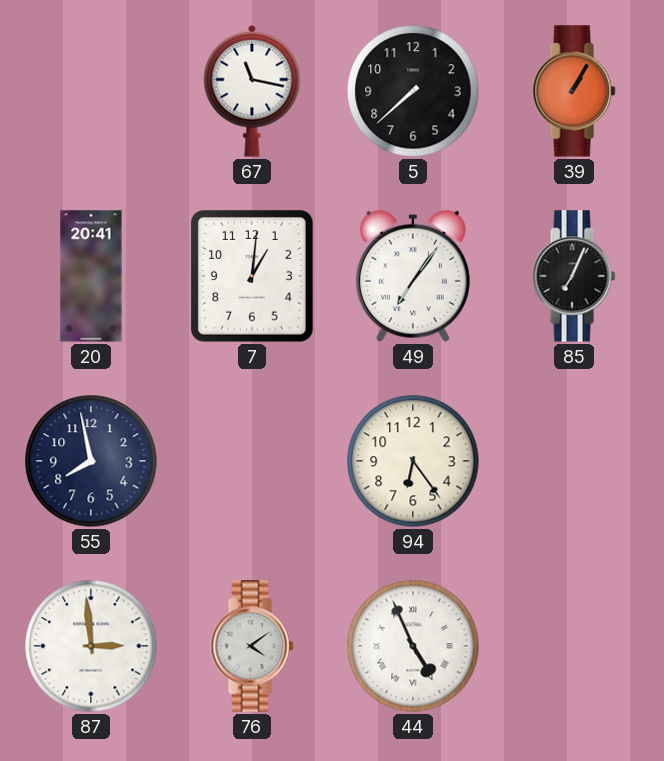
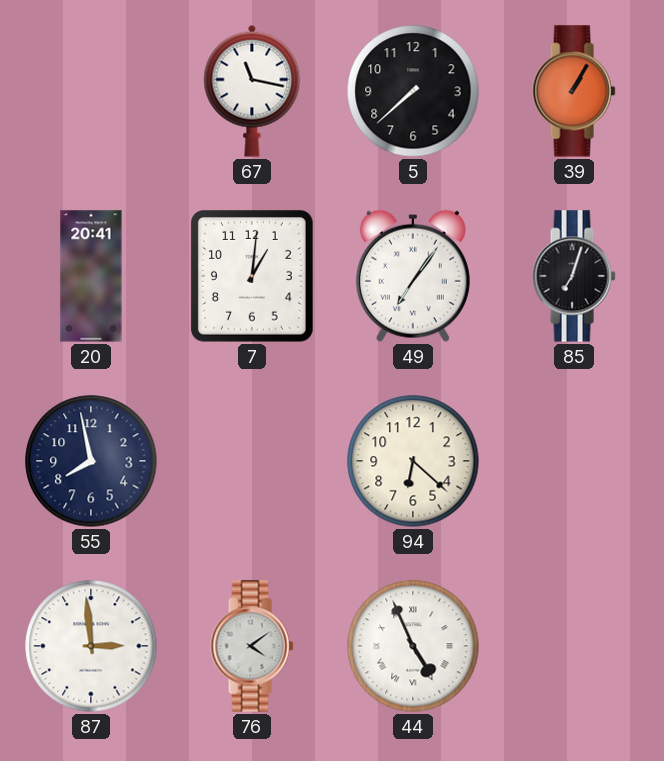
85: 7:04 -> 7:03 (574, 276)
94: 6:24 -> 6:22 (413, 461)
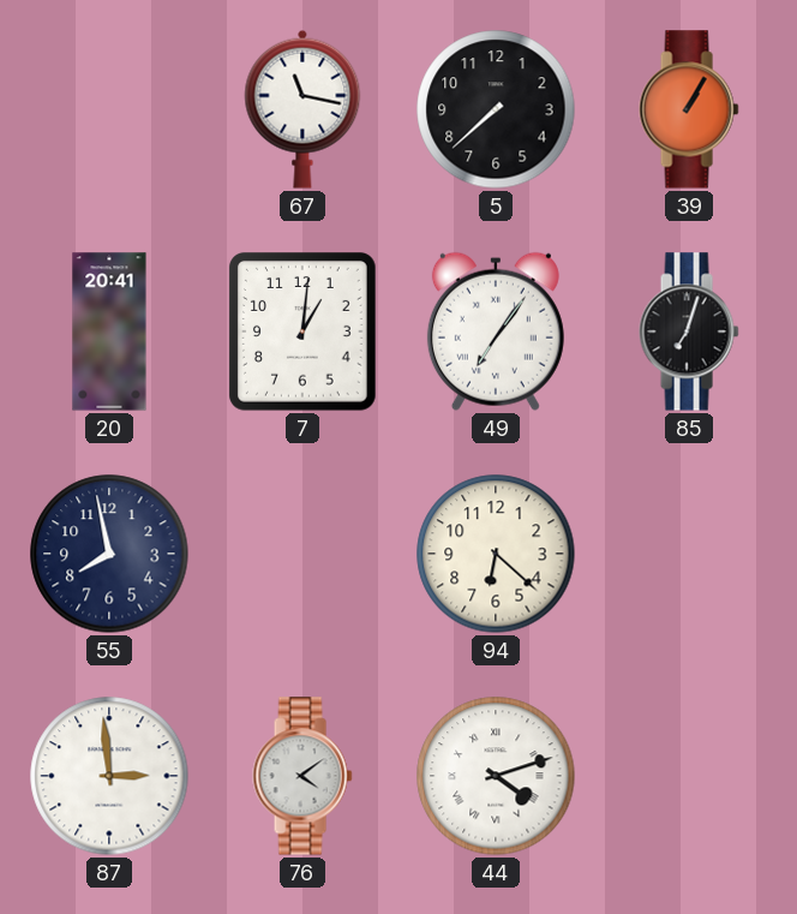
44: 4:56 -> 4:12 (496, 776)
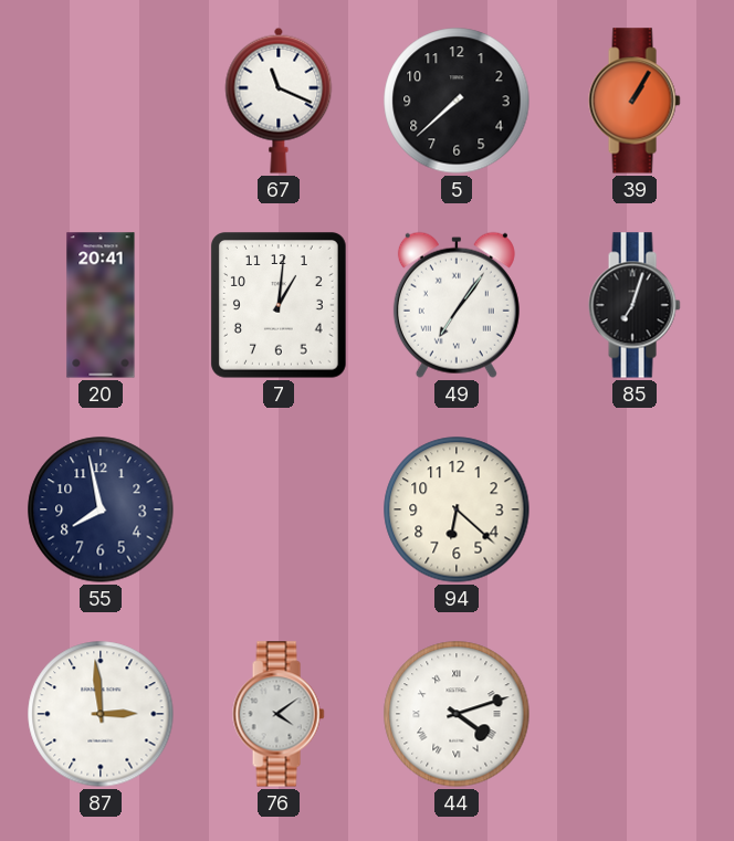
67: 11:17 -> 11:19 (279, 101)
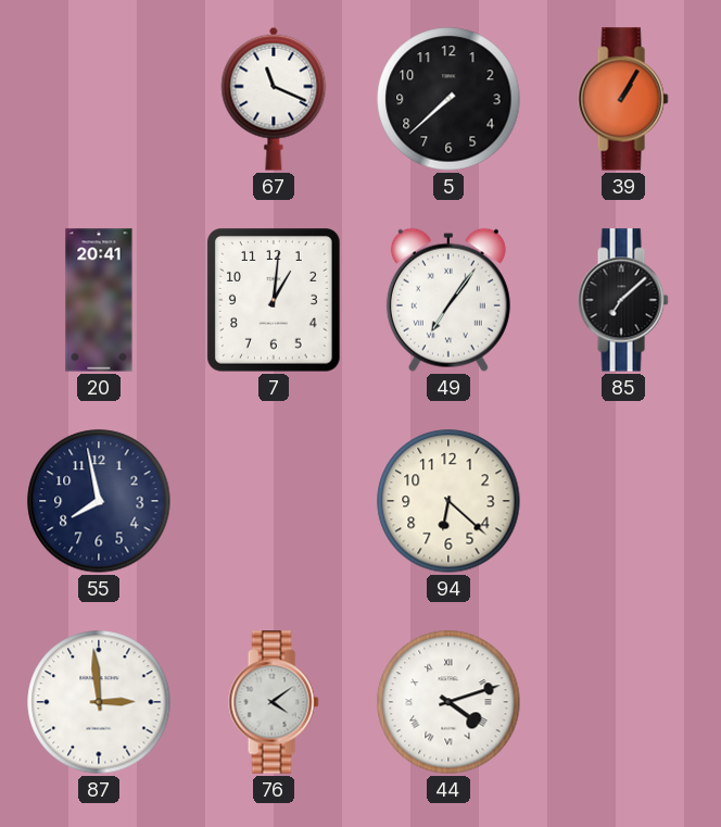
85: 7:03 -> 7:08 (623, 300)
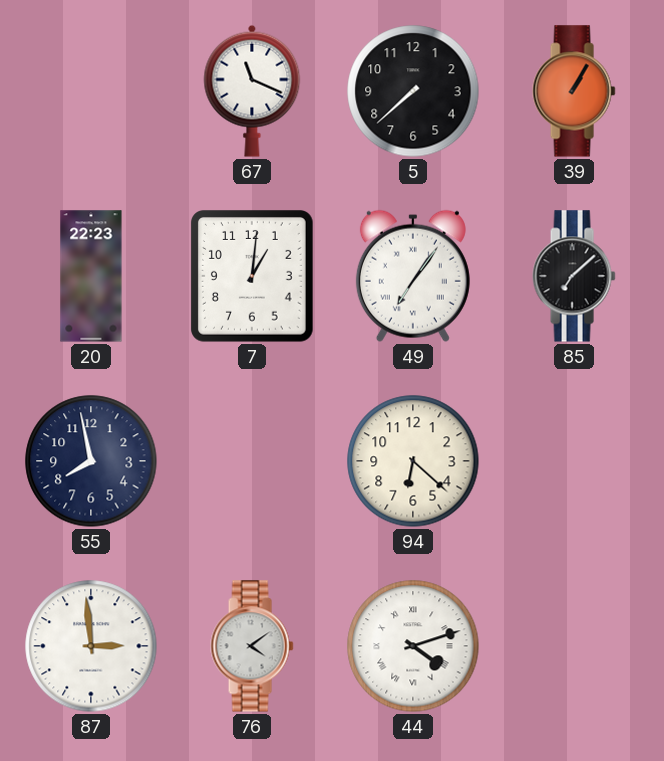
20: 20:41 -> 22:23 (91, 276)
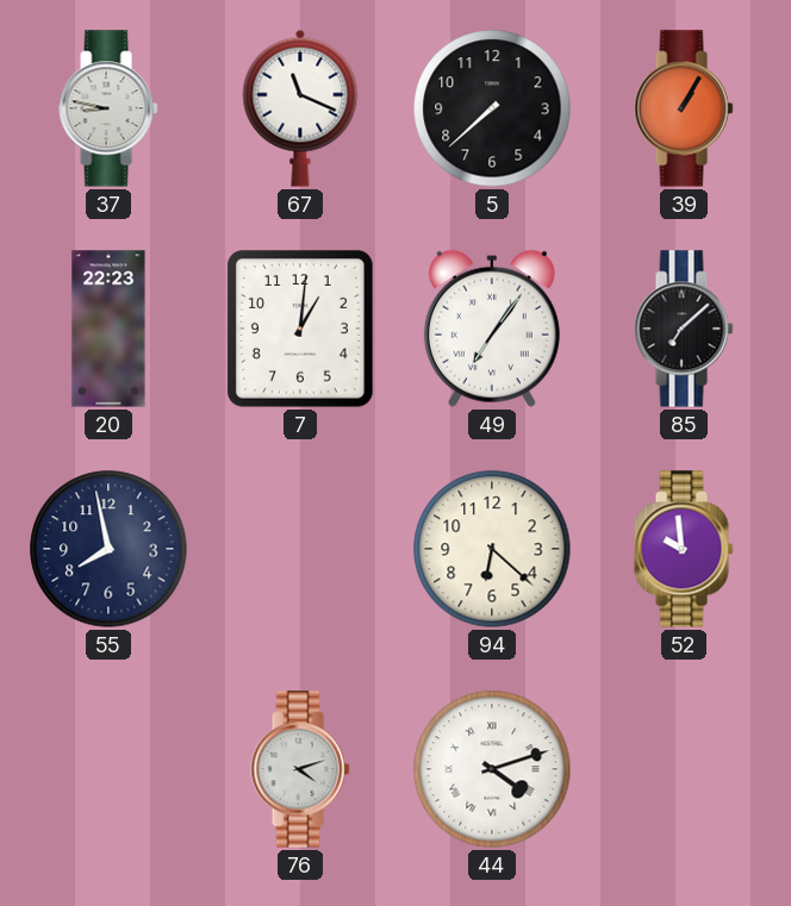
37: none -> 8:47 (108, 108)
52: none -> 9:59 (684, 549)
87: 2:59 -> none (91, 646)
76: 4:09 -> 4:12 (300, 769)
